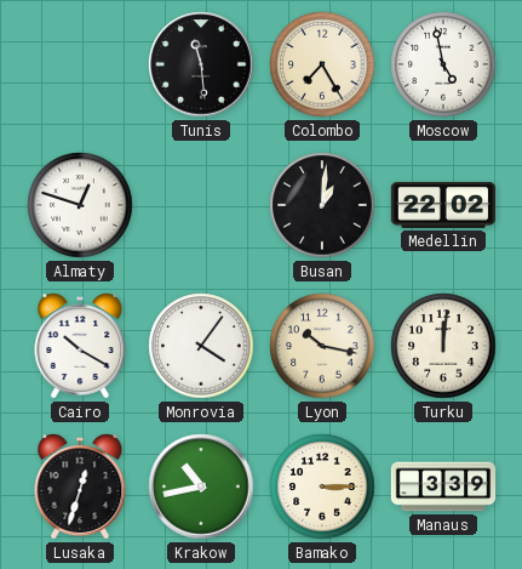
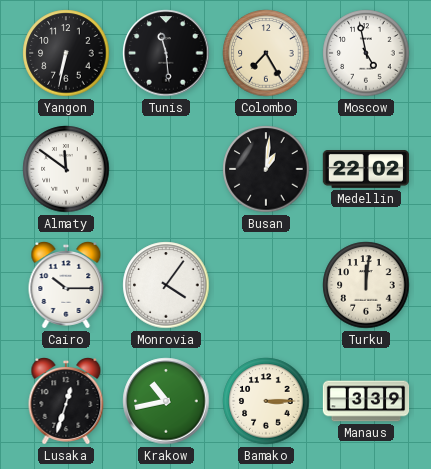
Yangon: none -> 6:32 (66, 53)
Almaty: 12:48 -> 11:51 (66, 169)
Cairo: 10:20 -> 10:15 (66, 286)
Lyon: 10:17 -> none (322, 346)
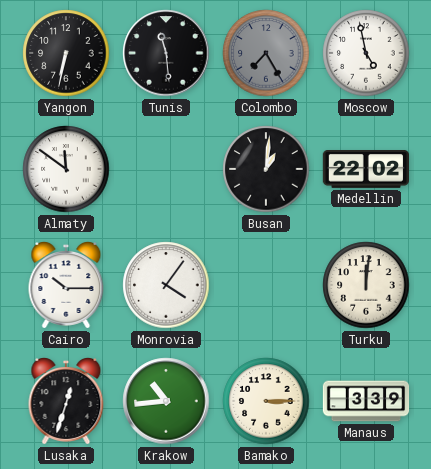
Colombo dial: cream -> grey (266, 53)
Krakow: 10:43 -> 10:44 (166, 401)
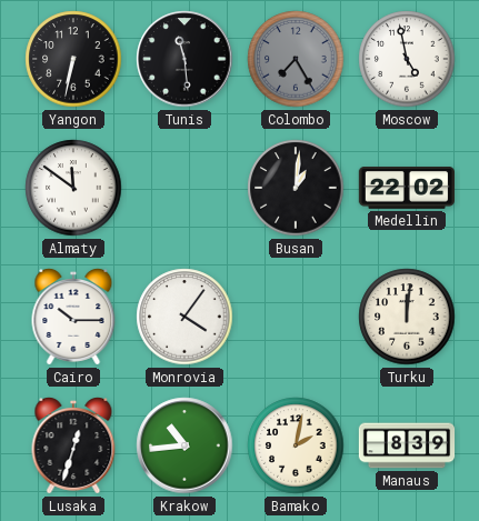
Bamako: 3:15 -> 2:02 (296, 445)
Manaus: 3:39 -> 8:39 (407, 445)
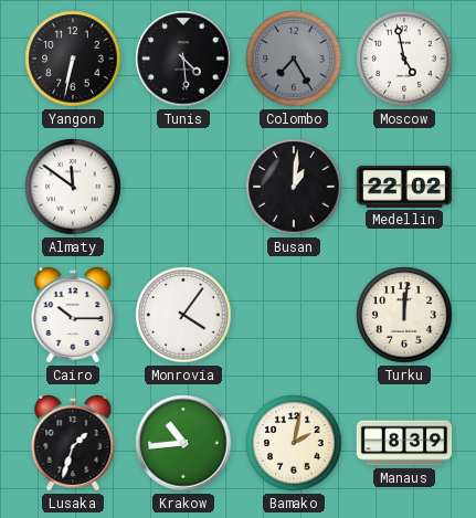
Tunis: 11:29 -> 4:29 (183, 59)
Lusaka: 12:33 -> 1:33 (73, 444)
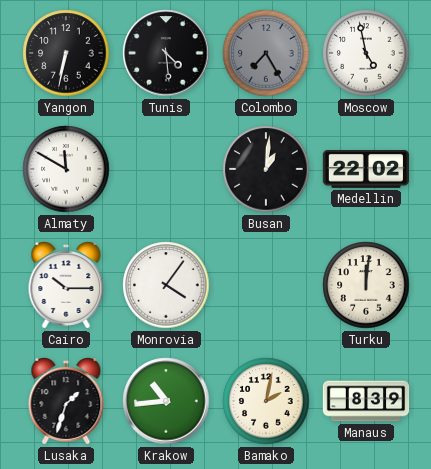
Almaty: 11:51 -> 11:50 (66, 169)
